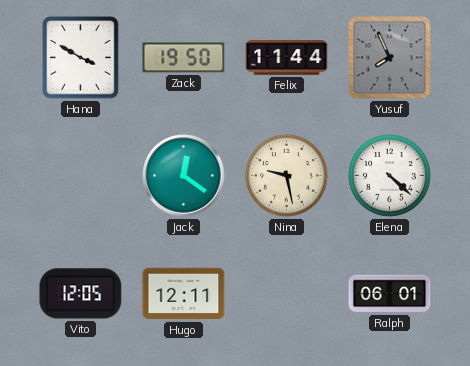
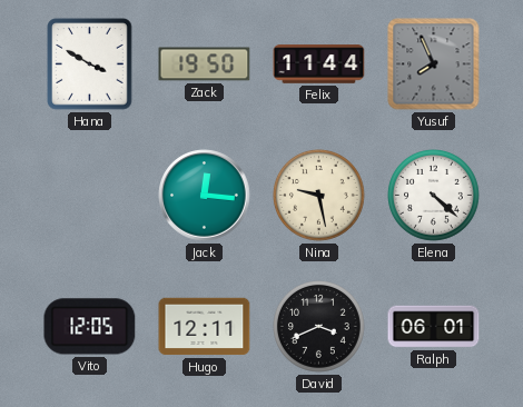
Jack: 12:21 -> 12:16 (205, 196)
David: none -> 3:41 (319, 327)
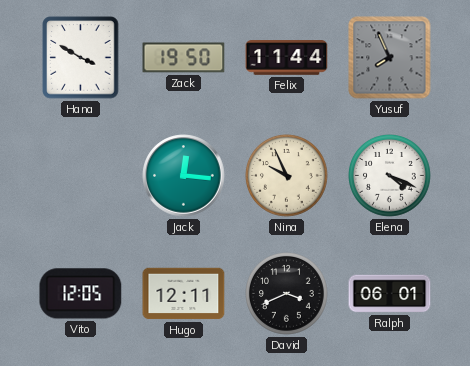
Nina: 9:28 -> 9:56 (287, 176)
Elena: 4:22 -> 4:19 (390, 176)
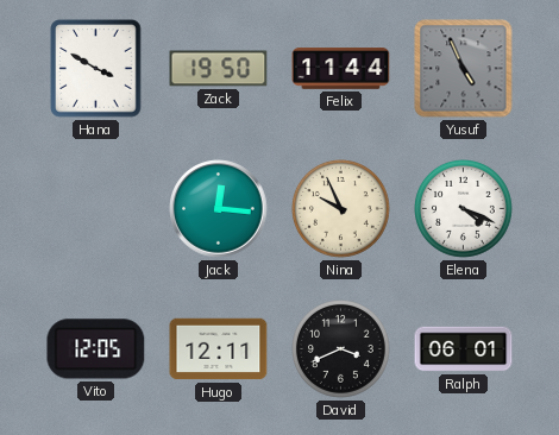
Yusuf: 7:56 -> 4:56 (464, 69)
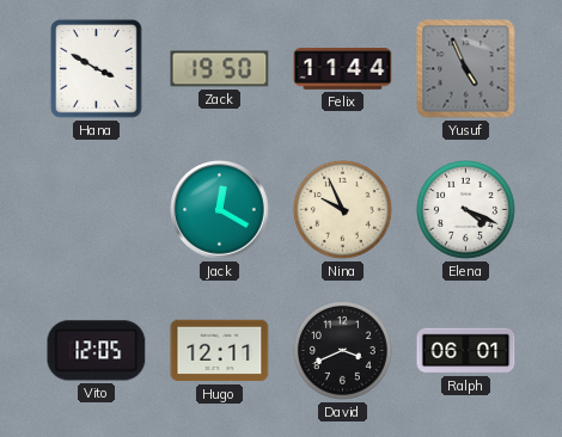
Jack: 12:16 -> 12:20 (220, 210)
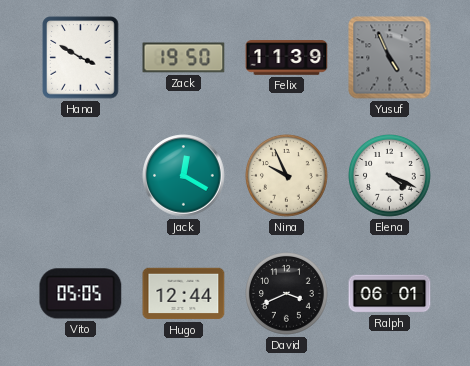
Felix: 11:44 -> 11:39 (287, 58)
Vito: 12:05 -> 05:05 (81, 294)
Hugo: 12:11 -> 12:44 (184, 294)
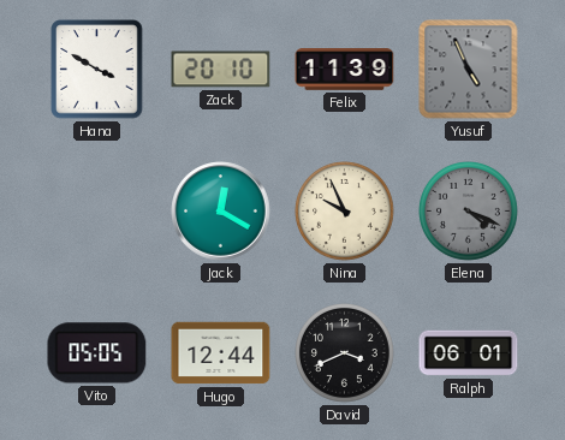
Zack: 19:50 -> 20:10 (221, 70)
Elena dial: white -> grey (469, 212)
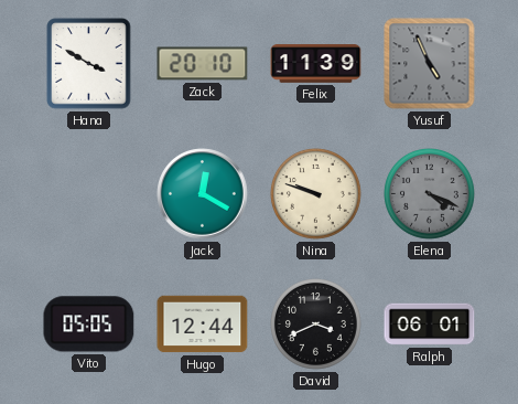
Nina: 9:56 -> 9:48 (316, 194)
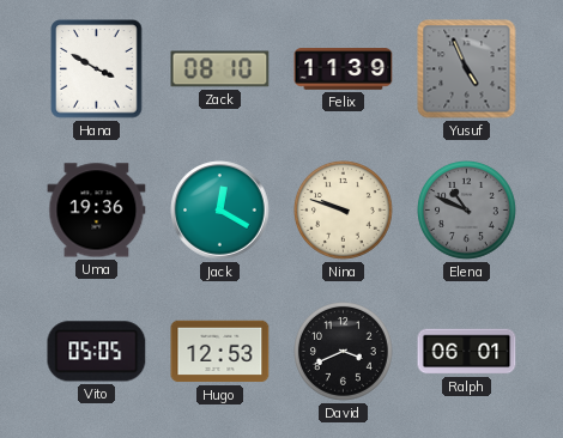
Zack: 20:10 -> 08:10 (220, 69)
Uma: none -> 19:36 (97, 211)
Elena: 4:19 -> 10:49 (467, 211)
Hugo: 12:44 -> 12:53 (220, 352)
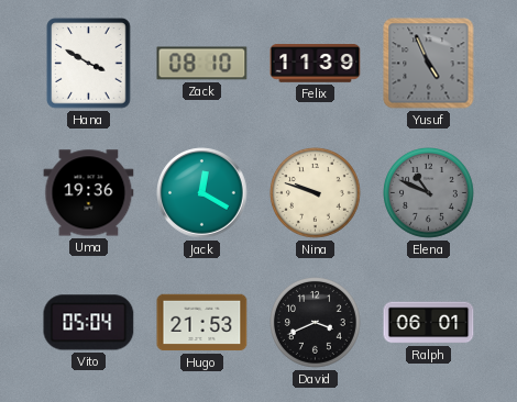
Vito: 05:05 -> 05:04 (89, 323)
Hugo: 12:53 -> 21:53 (202, 323)
